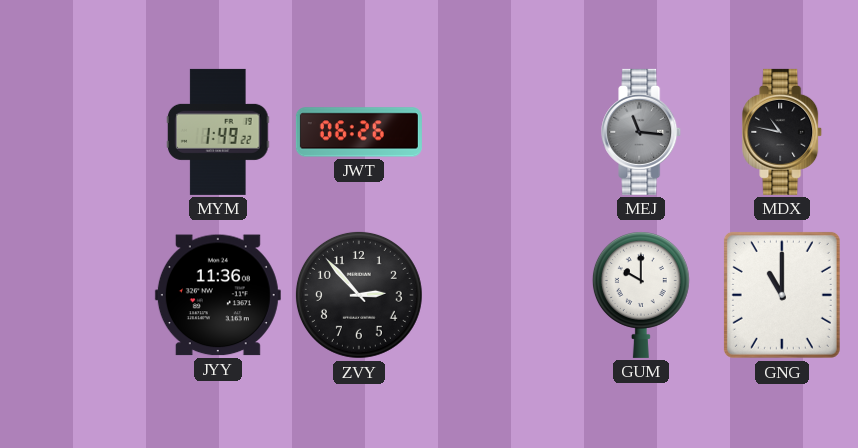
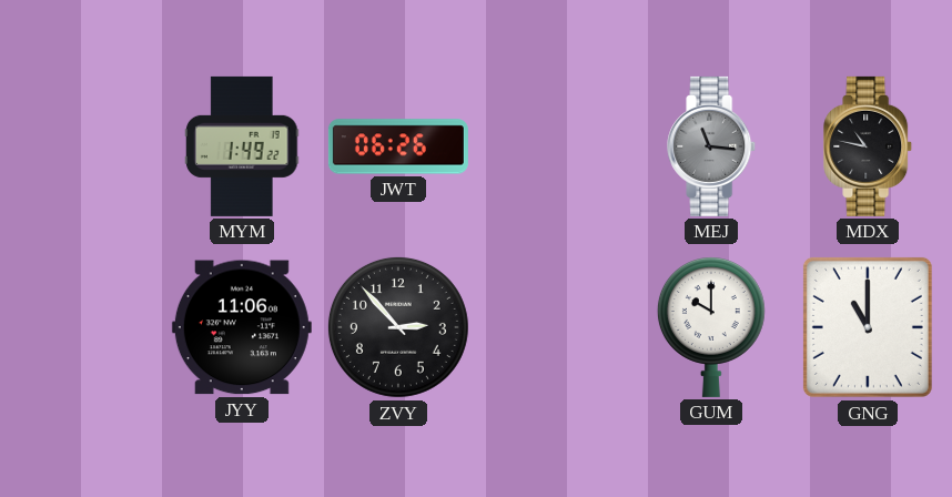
JYY: 11:36 -> 11:06 (242, 327)
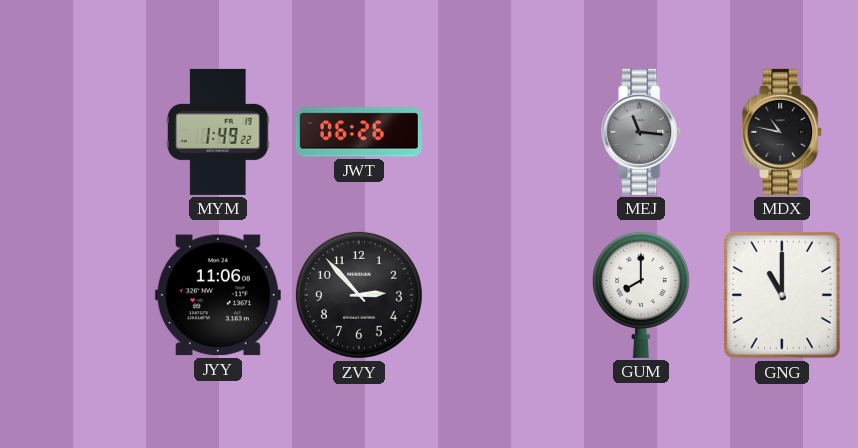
GUM: 10:00 -> 8:00 (641, 295)
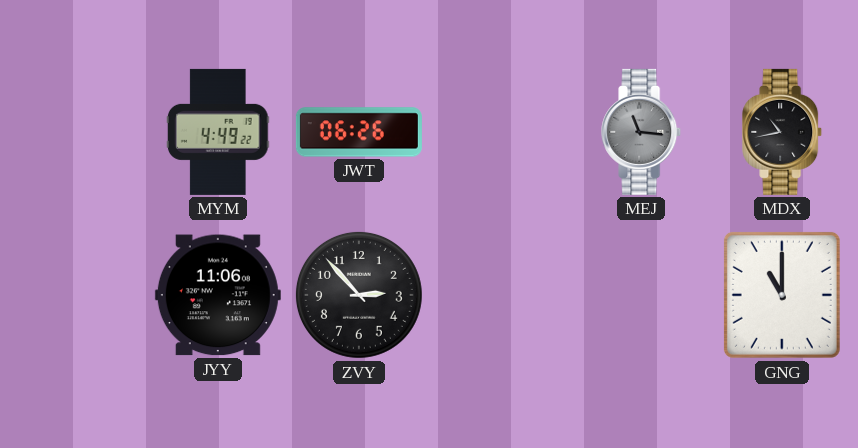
MYM: 1:49 -> 4:49 (218, 132)
MDX: 10:47 -> 10:43 (783, 132)
GUM: 8:00 -> none (641, 295)
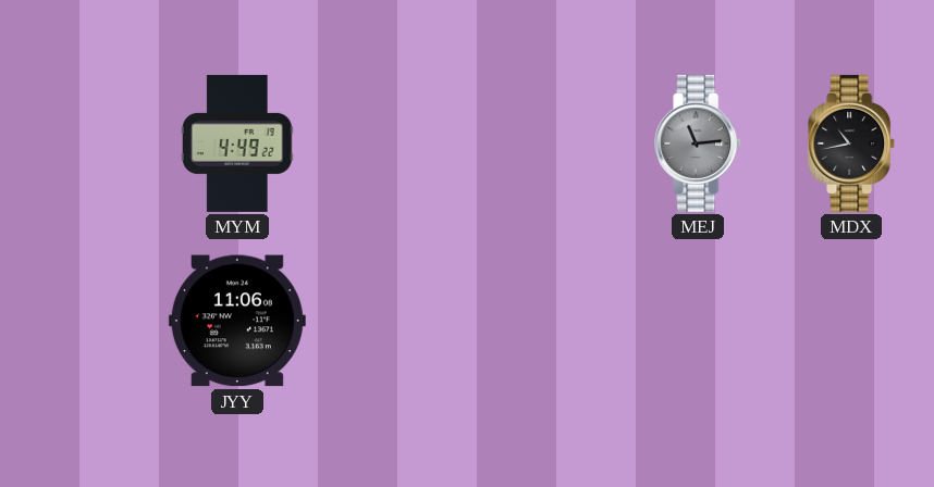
JWT: 06:26 -> none (359, 132)
MEJ: 11:16 -> 11:14 (699, 143)
ZVY: 2:53 -> none (359, 295)
GNG: 11:00 -> none (782, 295)
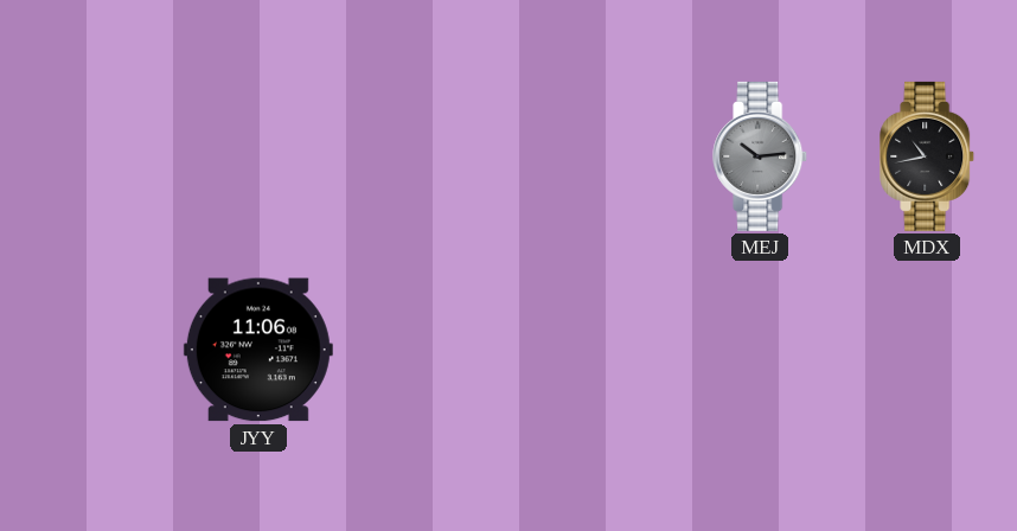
MYM: 4:49 -> none (237, 143)
MEJ: 11:14 -> 10:14 (761, 156)
